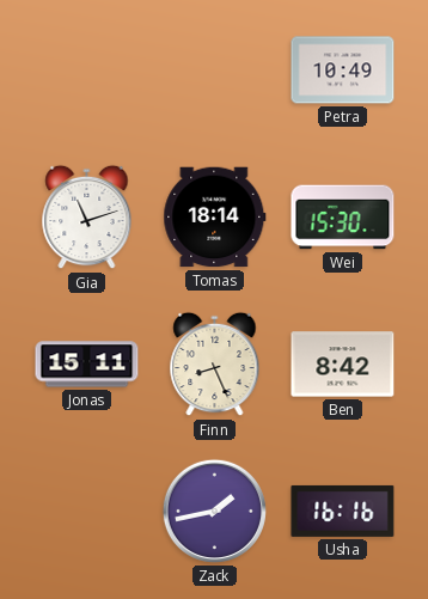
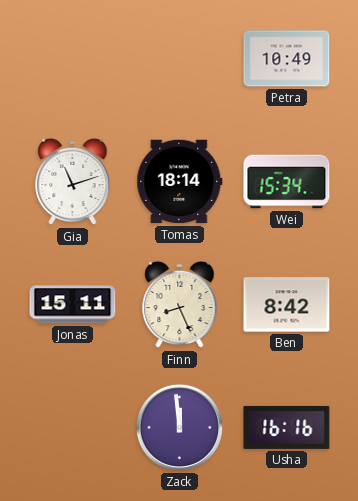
Wei: 15:30 -> 15:34 (287, 182)
Zack: 1:43 -> 11:59 (179, 427)
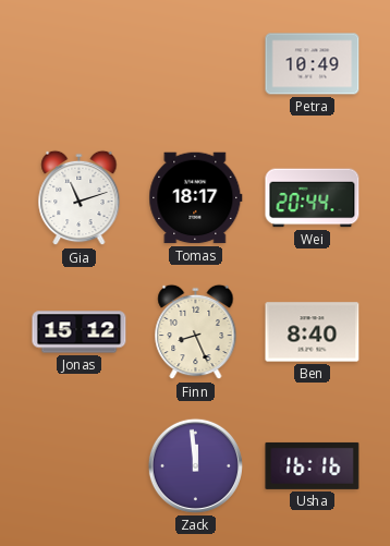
Tomas: 18:14 -> 18:17 (196, 198)
Wei: 15:34 -> 20:44 (313, 198)
Jonas: 15:11 -> 15:12 (80, 332)
Ben: 8:42 -> 8:40 (313, 332)
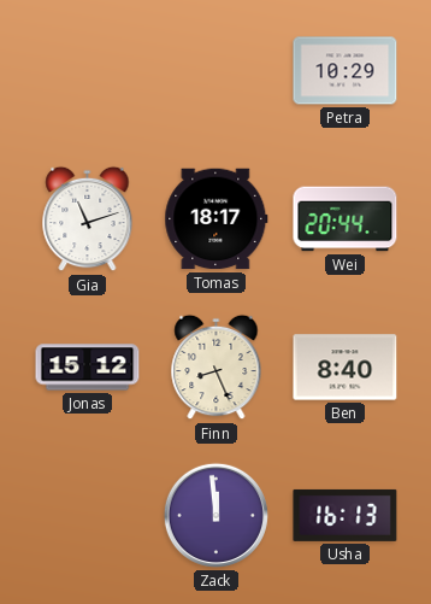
Petra: 10:49 -> 10:29 (346, 71)
Usha: 16:16 -> 16:13 (346, 515)
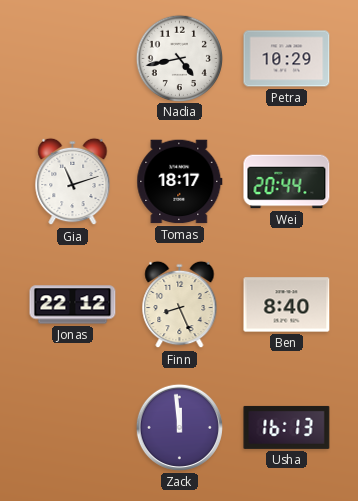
Nadia: none -> 4:43 (179, 58)
Jonas: 15:12 -> 22:12 (73, 305)
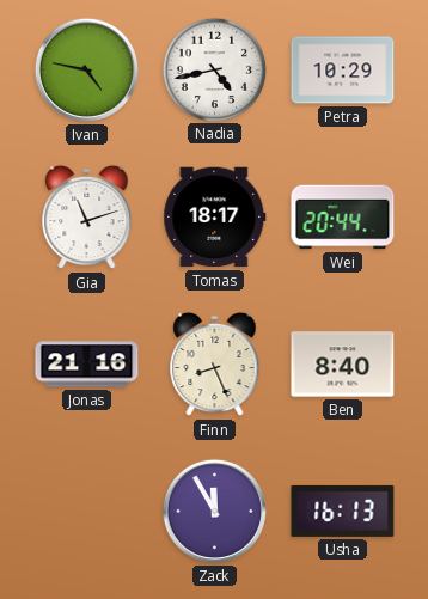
Ivan: none -> 4:47 (86, 69)
Jonas: 22:12 -> 21:16 (87, 365)
Zack: 11:59 -> 11:55 (214, 511)
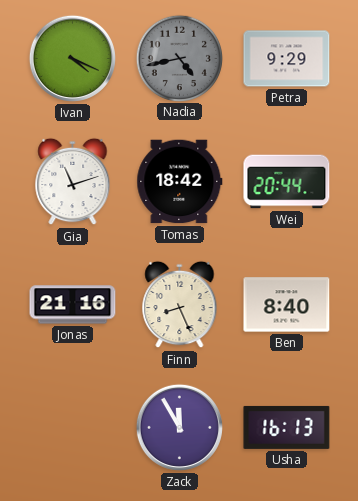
Ivan: 4:47 -> 4:19 (72, 58)
Nadia dial: white -> grey (179, 58)
Petra: 10:29 -> 9:29 (287, 59)
Tomas: 18:17 -> 18:42 (180, 182)
